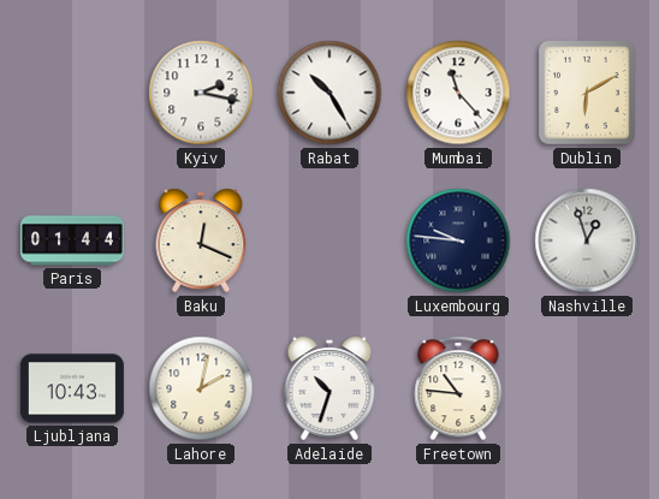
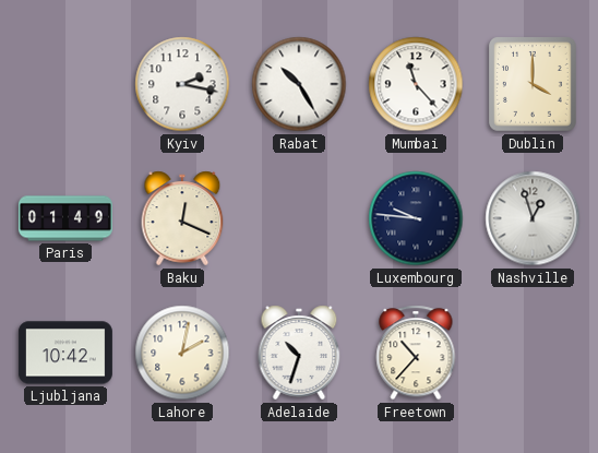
Dublin: 6:10 -> 4:00 (534, 85)
Paris: 01:44 -> 01:49 (65, 218)
Ljubljana: 10:43 -> 10:42 (65, 353)
Freetown: 10:46 -> 10:37 (416, 353)
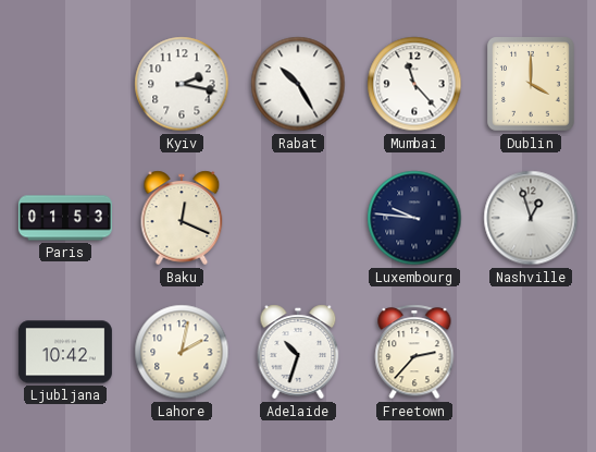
Paris: 01:49 -> 01:53 (65, 218)
Freetown: 10:37 -> 2:37 (414, 352)
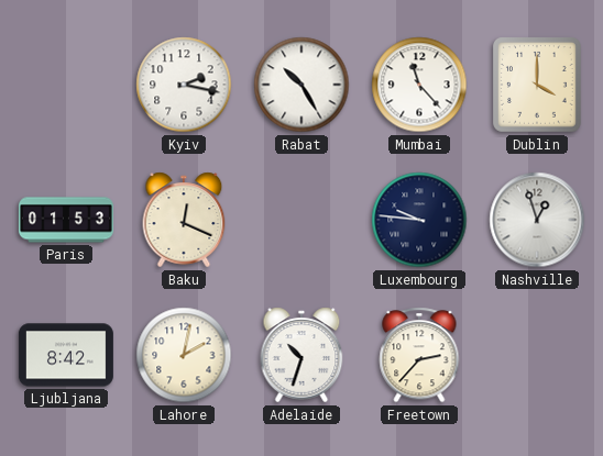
Ljubljana: 10:42 -> 8:42 (66, 355)
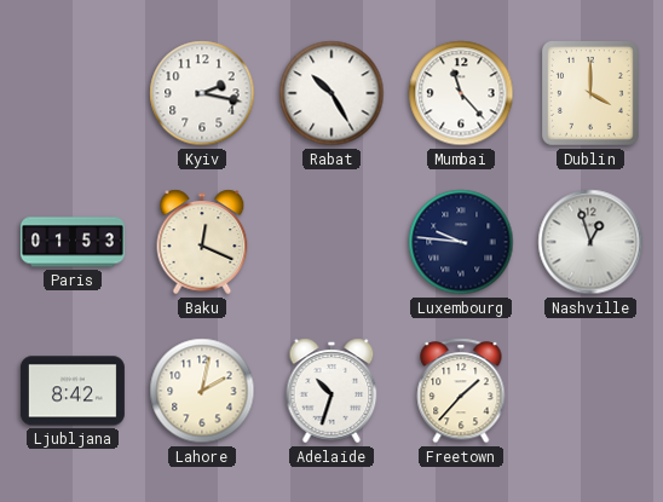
Freetown: 2:37 -> 1:37 (461, 391)
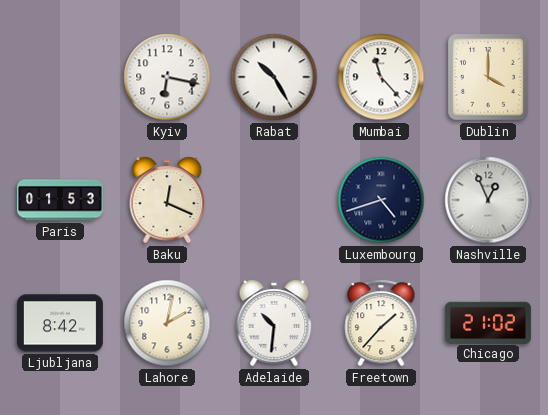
Kyiv: 2:17 -> 6:17 (167, 77)
Luxembourg: 9:46 -> 4:42 (381, 200)
Nashville: 12:57 -> 12:56 (488, 200)
Adelaide: 10:33 -> 10:31 (274, 323)
Chicago: none -> 21:02 (488, 322)
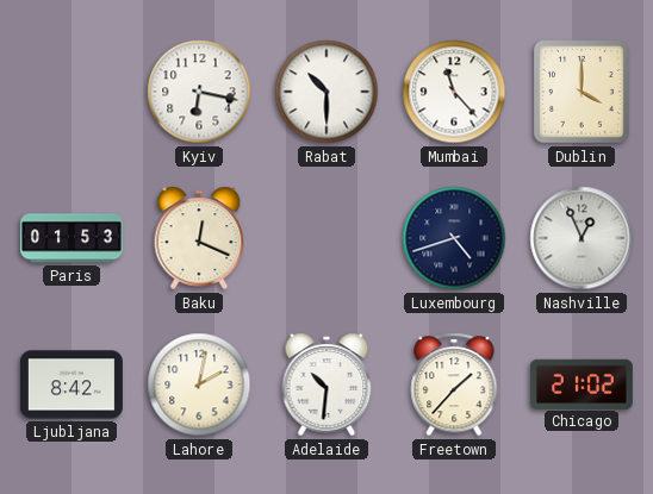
Rabat: 10:25 -> 10:30 (326, 92)
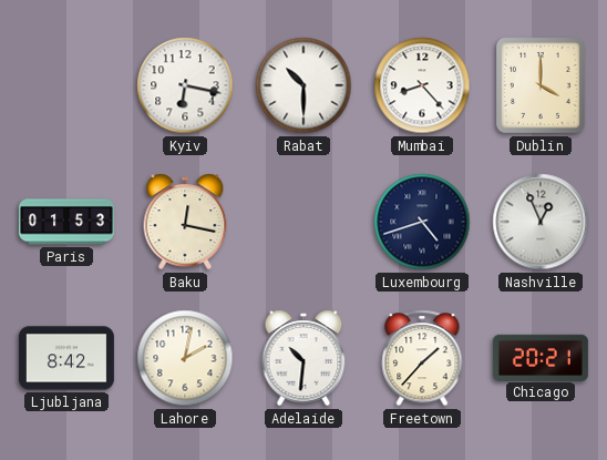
Mumbai: 11:23 -> 8:23 (422, 85)
Baku: 12:19 -> 12:17 (185, 222)
Chicago: 21:02 -> 20:21 (541, 357)
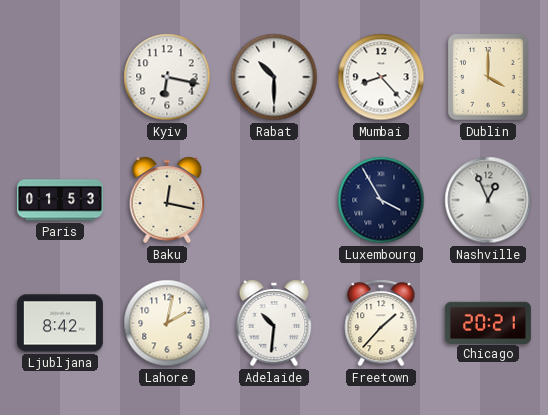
Luxembourg: 4:42 -> 3:55 (381, 200)
